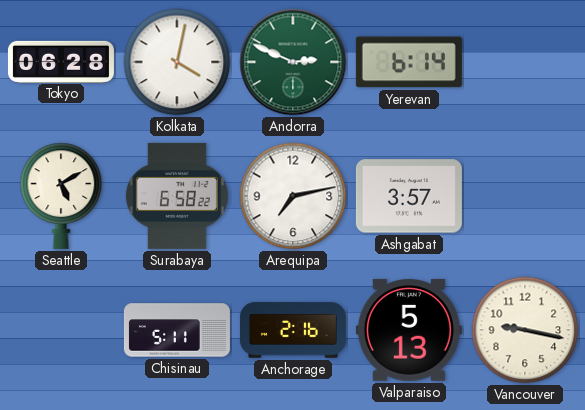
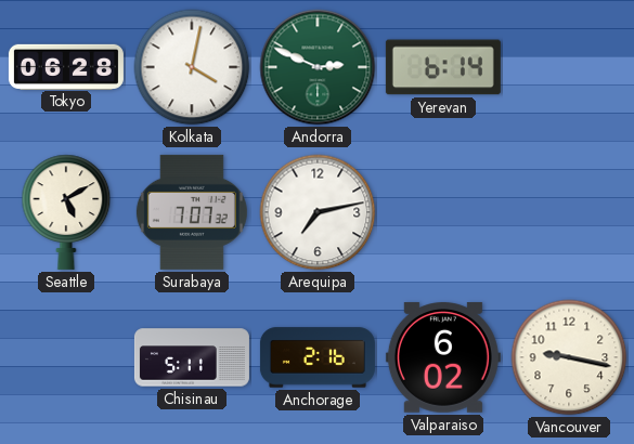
Surabaya: 6:58 -> 7:07 (192, 212)
Ashgabat: 3:57 -> none (409, 196)
Valparaiso: 5:13 -> 6:02 (443, 357)
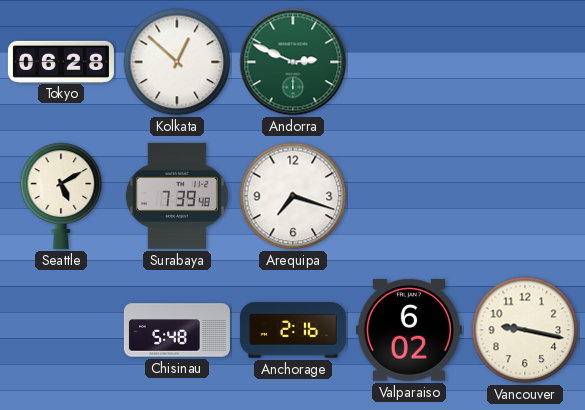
Kolkata: 4:02 -> 12:52 (177, 62)
Yerevan: 6:14 -> none (443, 67)
Surabaya: 7:07 -> 7:39 (177, 196)
Arequipa: 7:13 -> 7:18 (293, 196)
Chisinau: 5:11 -> 5:48 (177, 330)
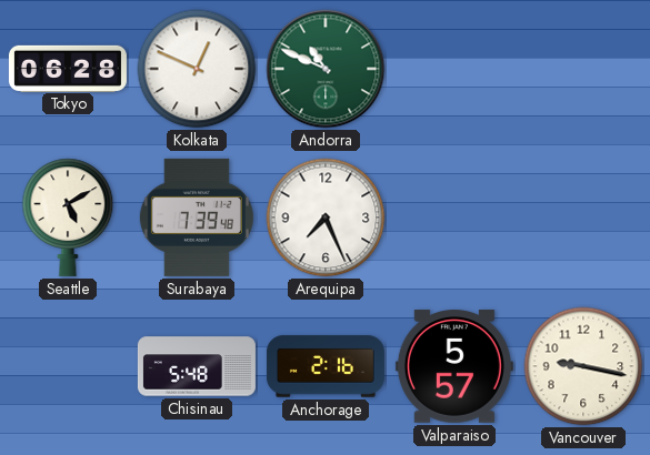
Kolkata: 12:52 -> 12:49 (197, 69)
Andorra: 2:49 -> 10:49 (326, 69)
Arequipa: 7:18 -> 7:26 (326, 218)
Valparaiso: 6:02 -> 5:57 (454, 366)
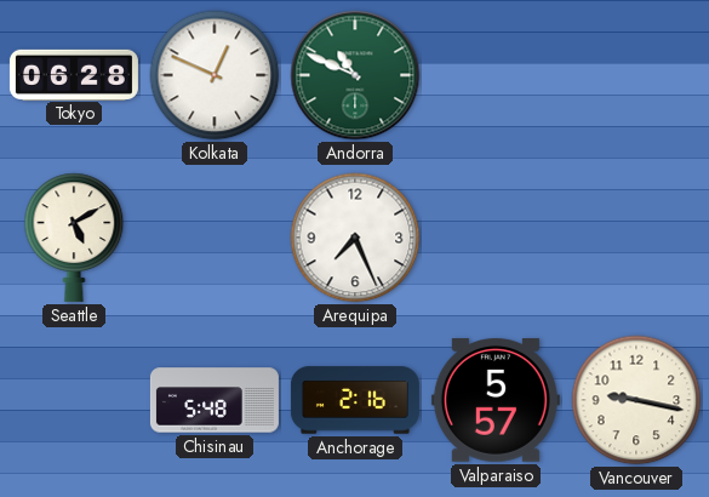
Surabaya: 7:39 -> none (197, 218)
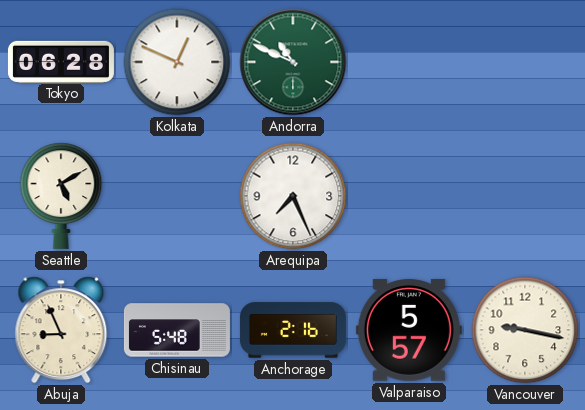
Abuja: none -> 8:56 (61, 330)
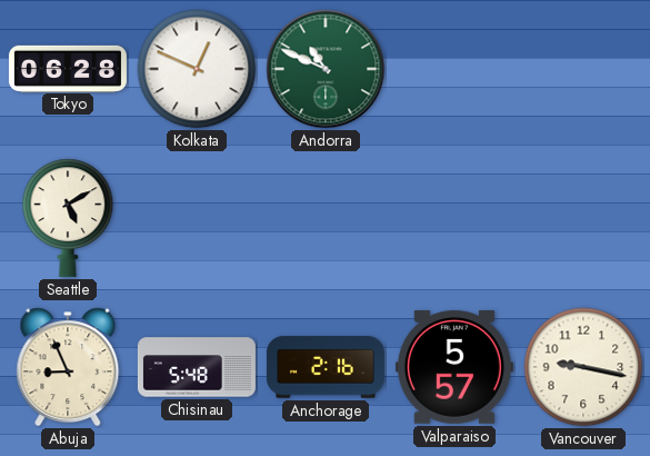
Arequipa: 7:26 -> none (293, 196)
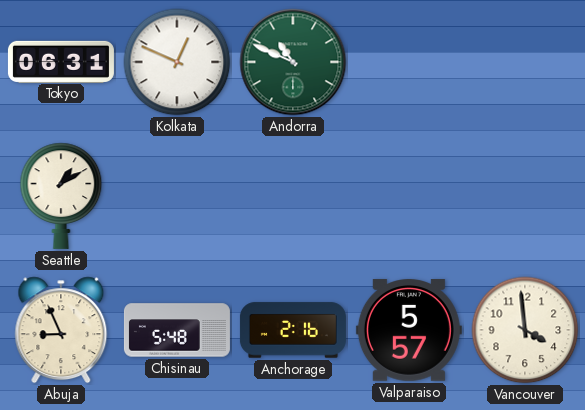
Tokyo: 06:28 -> 06:31 (61, 61)
Seattle: 5:10 -> 1:10 (61, 196)
Vancouver: 9:17 -> 3:59 (525, 330)
